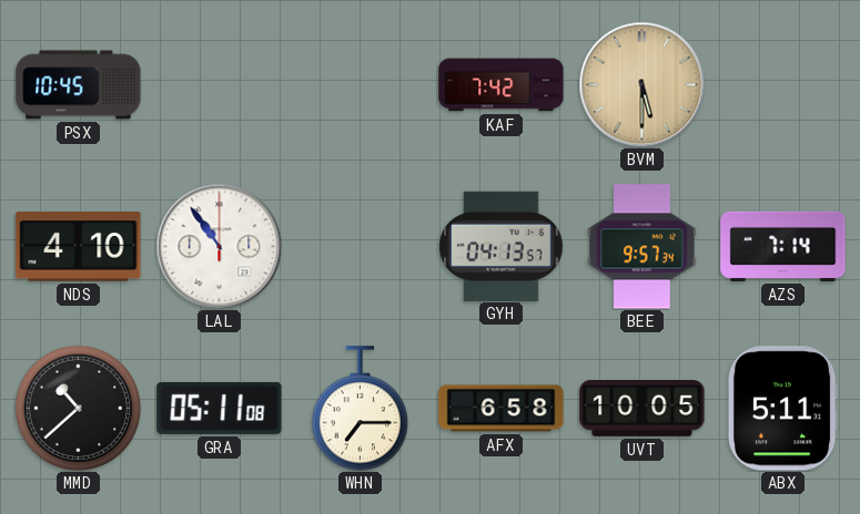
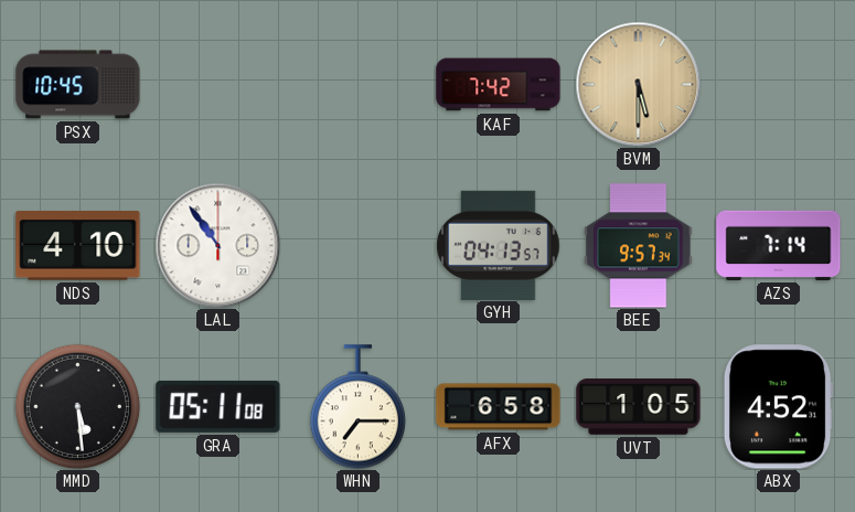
MMD: 10:38 -> 5:29 (77, 406)
UVT: 10:05 -> 1:05 (639, 407)
ABX: 5:11 -> 4:52 (778, 407)
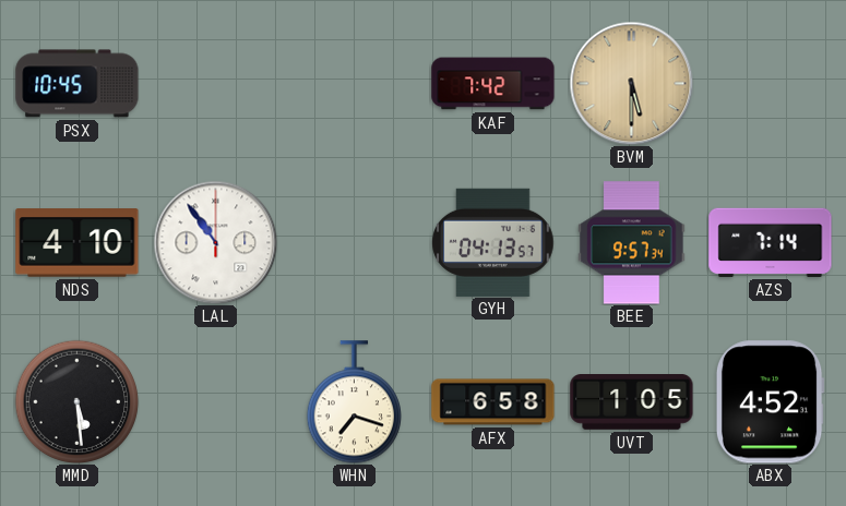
GRA: 05:11 -> none (218, 406)
WHN: 7:15 -> 7:18 (354, 402)
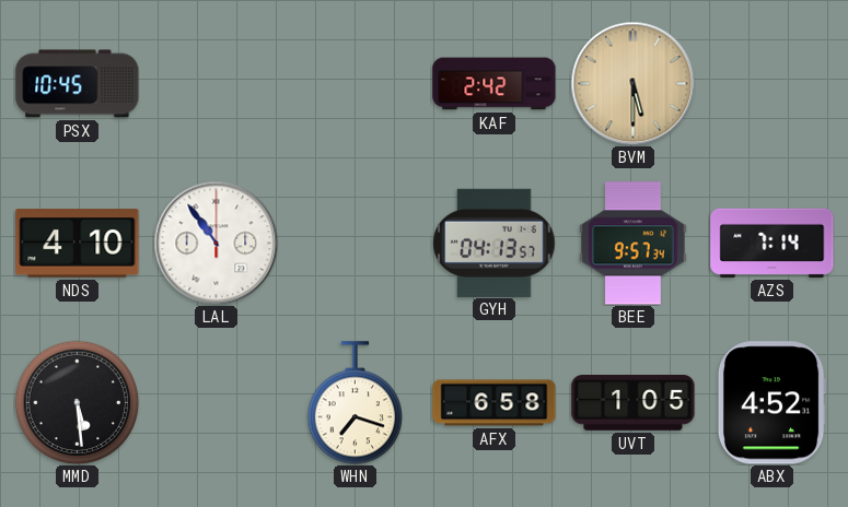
KAF: 7:42 -> 2:42 (495, 84)
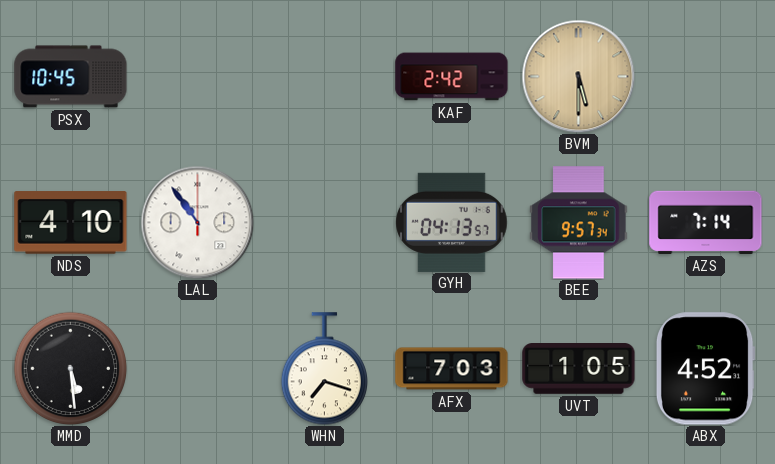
AFX: 6:58 -> 7:03 (452, 369)
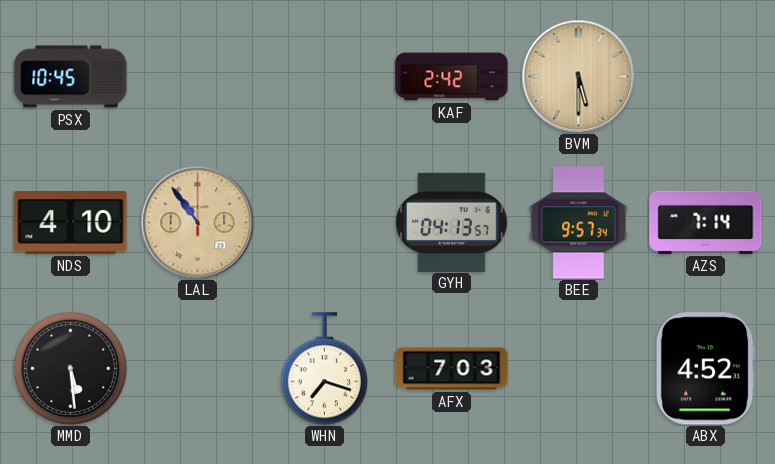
LAL dial: white -> champagne (197, 222)
UVT: 1:05 -> none (579, 369)
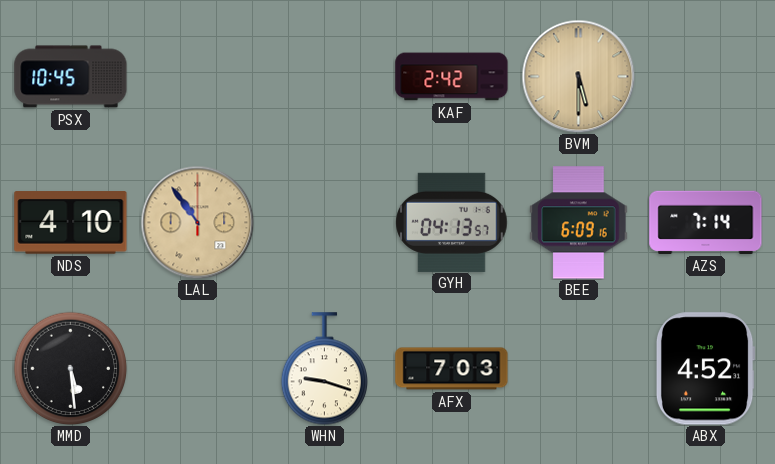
BEE: 9:57 -> 6:09 (579, 223)
WHN: 7:18 -> 9:18 (324, 369)
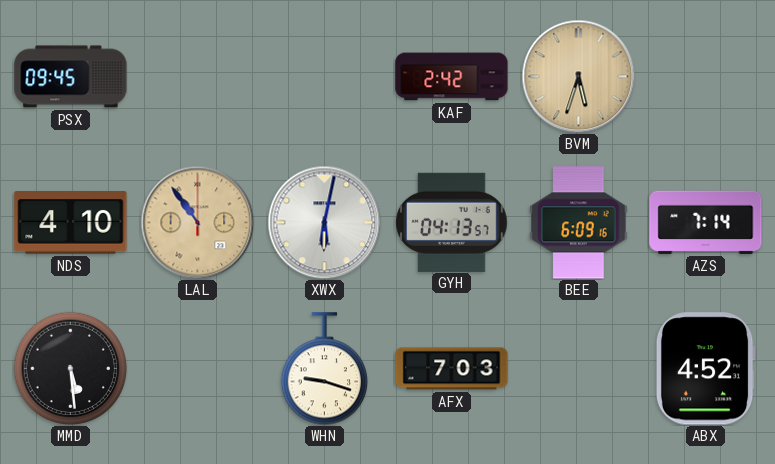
PSX: 10:45 -> 09:45 (71, 77)
BVM: 5:30 -> 5:33 (578, 76)
XWX: none -> 6:02 (324, 222)
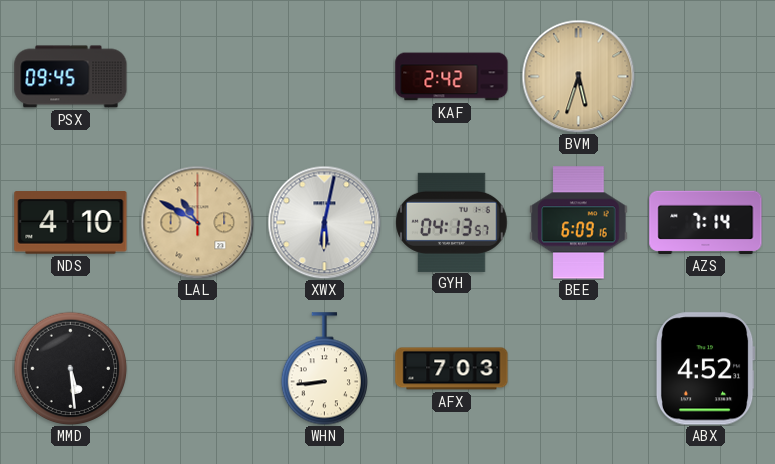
LAL: 10:54 -> 10:50 (197, 222)
WHN: 9:18 -> 8:44 (324, 369)
